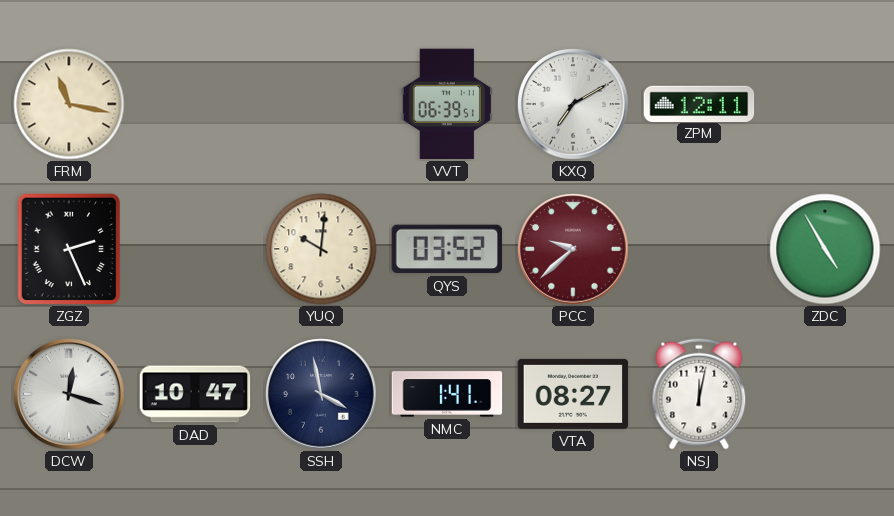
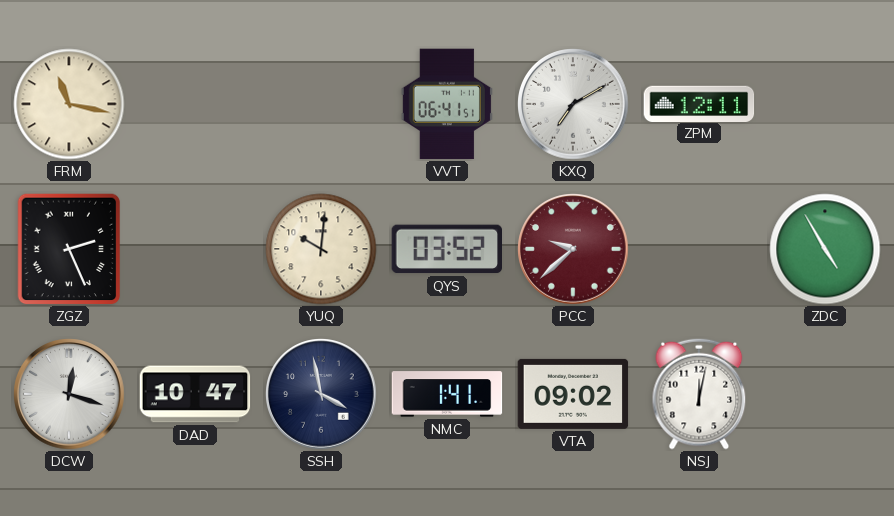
VVT: 06:39 -> 06:41 (447, 104)
VTA: 08:27 -> 09:02 (573, 394)
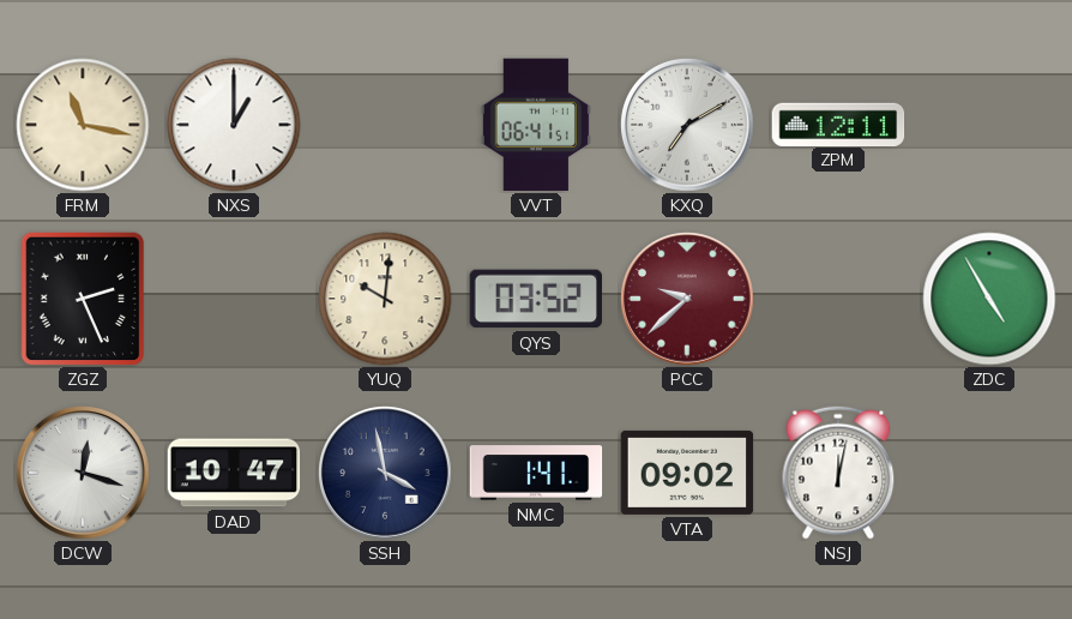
NXS: none -> 1:00 (234, 125)
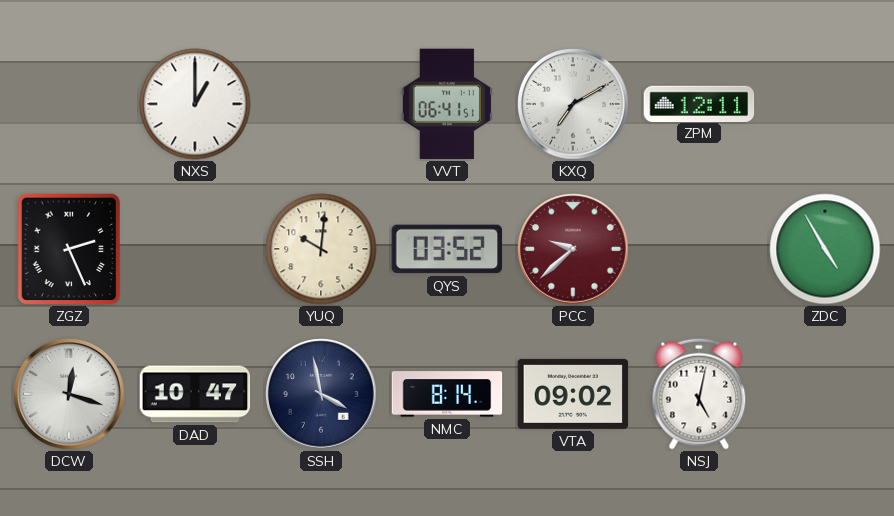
FRM: 11:17 -> none (83, 125)
NMC: 1:41 -> 8:14 (447, 394)
NSJ: 12:02 -> 5:02 (699, 394)
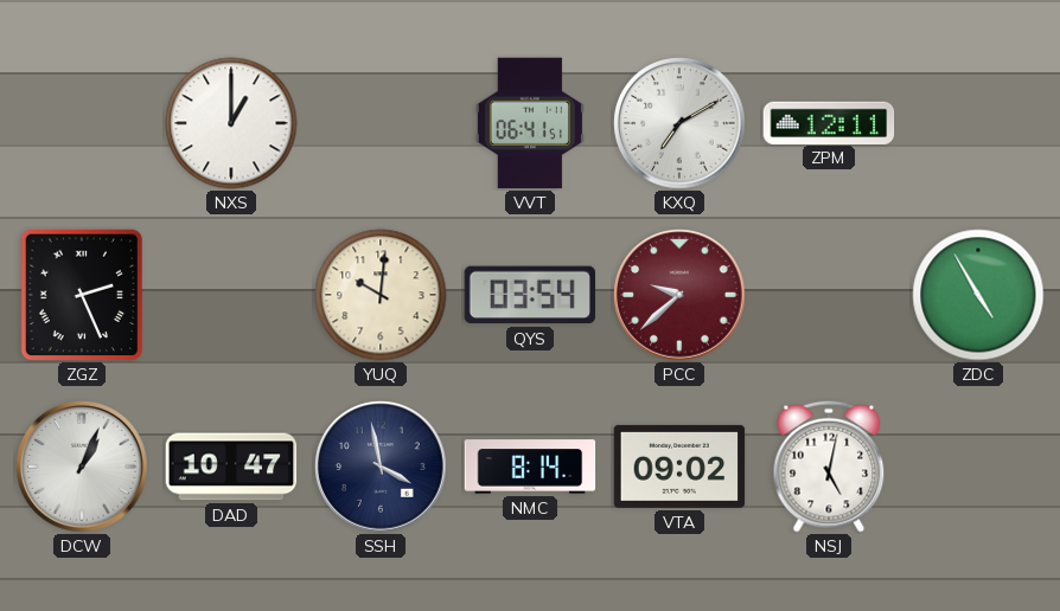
QYS: 03:52 -> 03:54 (530, 295)
DCW: 12:18 -> 1:04 (82, 467)
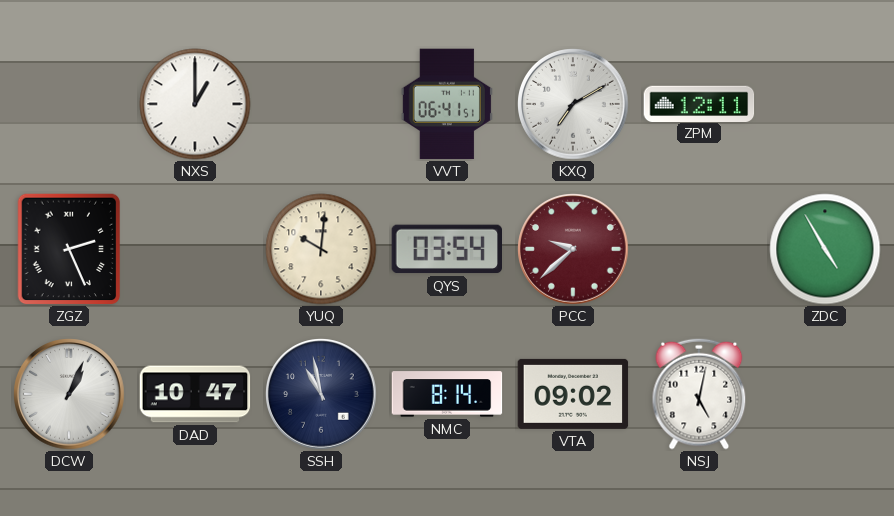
SSH: 3:58 -> 10:58 (321, 394)
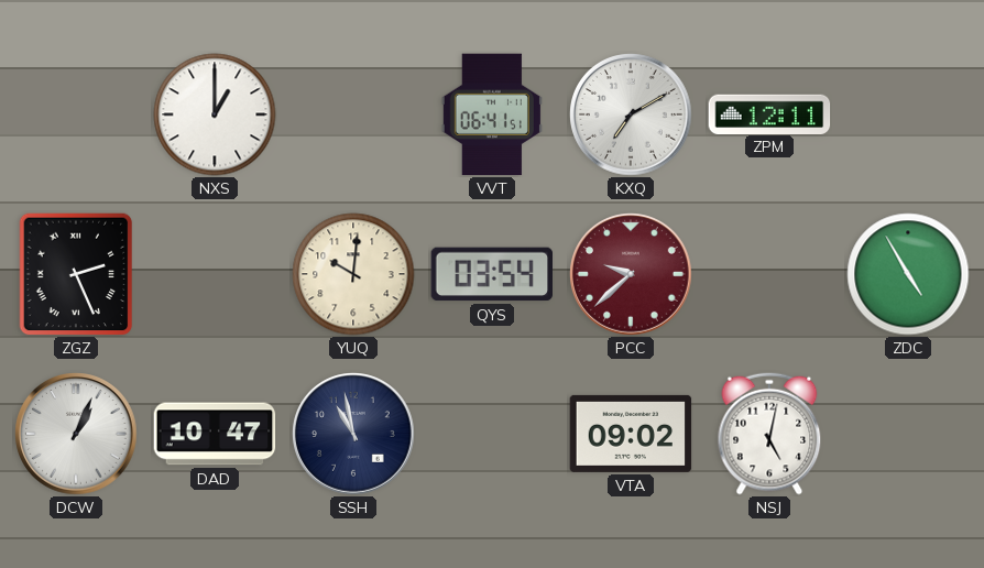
NMC: 8:14 -> none (447, 394)
